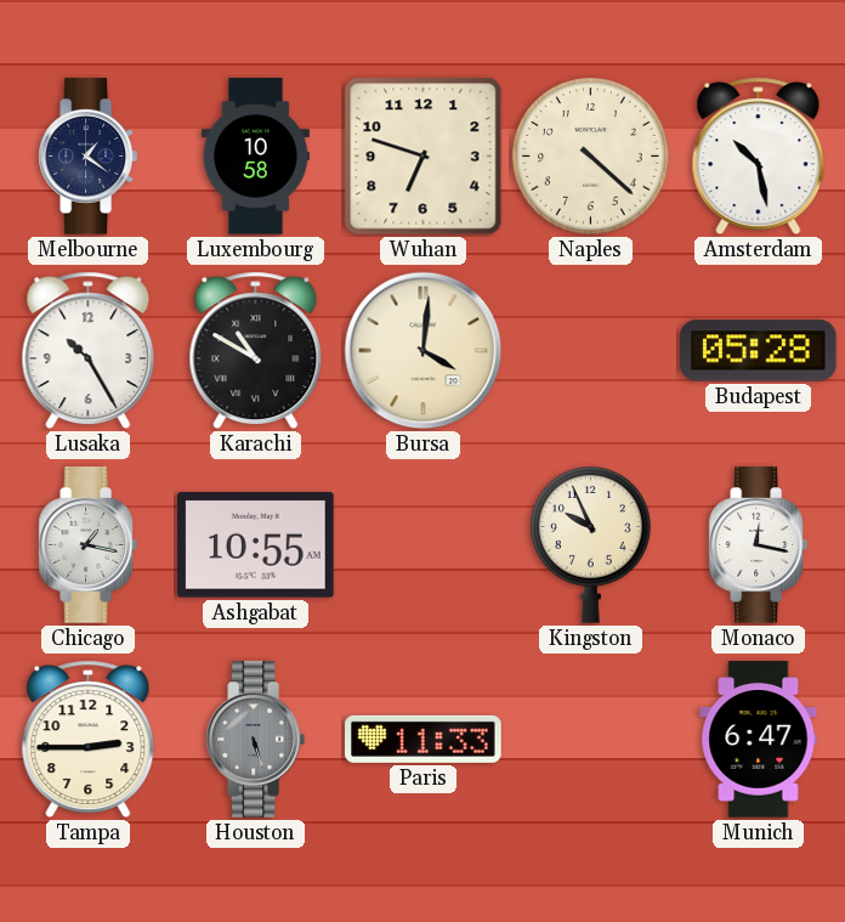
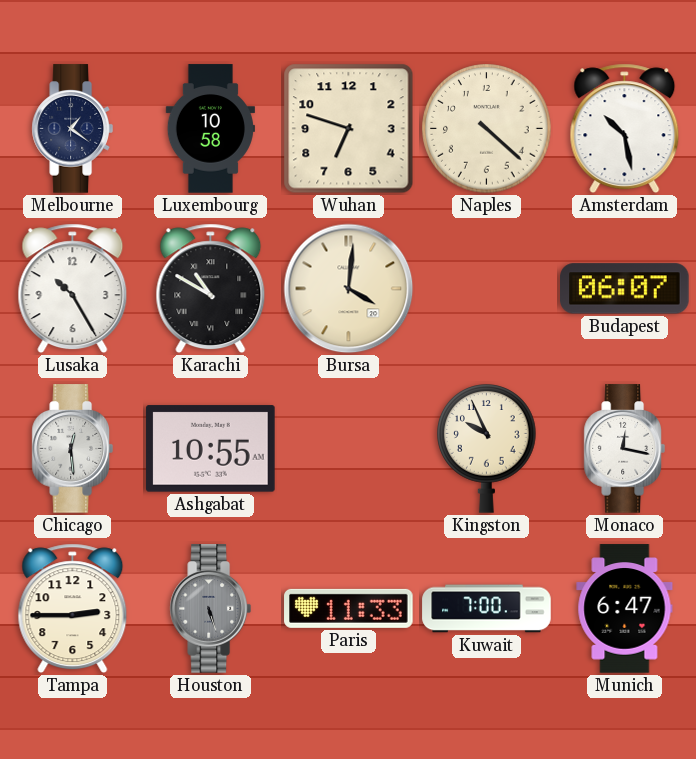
Budapest: 05:28 -> 06:07 (625, 289)
Chicago: 1:17 -> 12:29 (72, 449)
Kuwait: none -> 7:00 (487, 609)
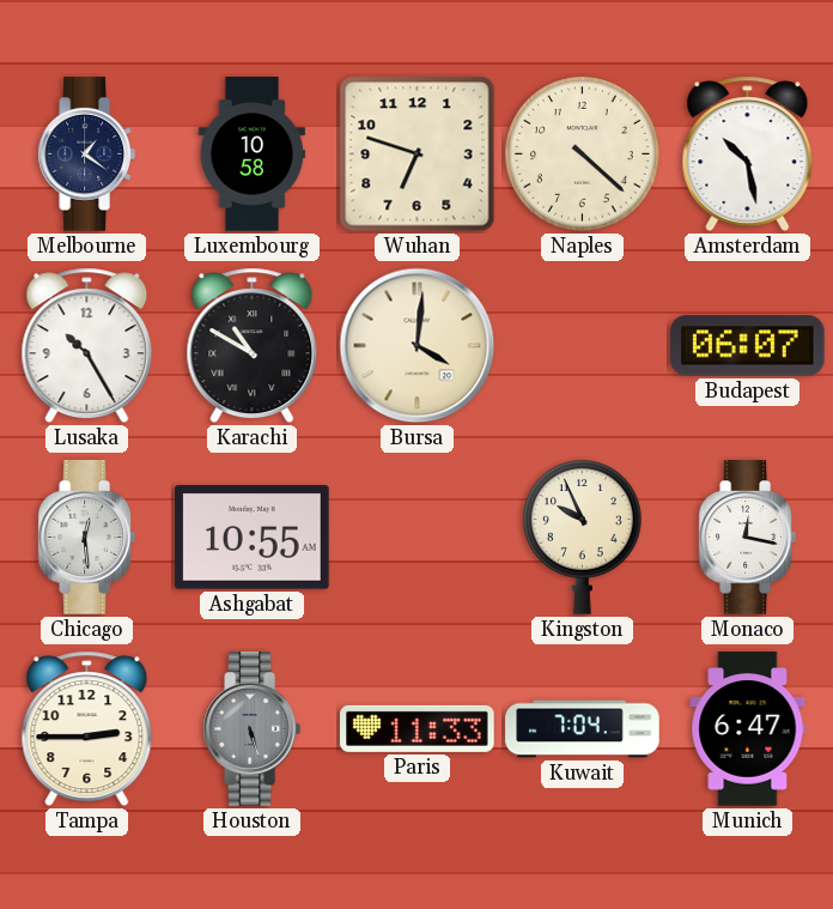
Kuwait: 7:00 -> 7:04 (583, 729)
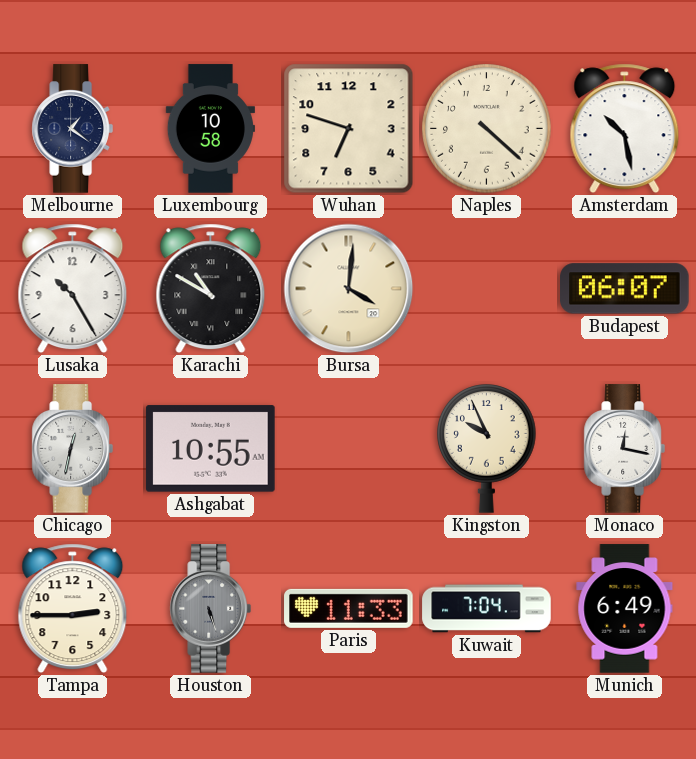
Chicago: 12:29 -> 12:32 (72, 449)
Munich: 6:47 -> 6:49 (625, 609)
